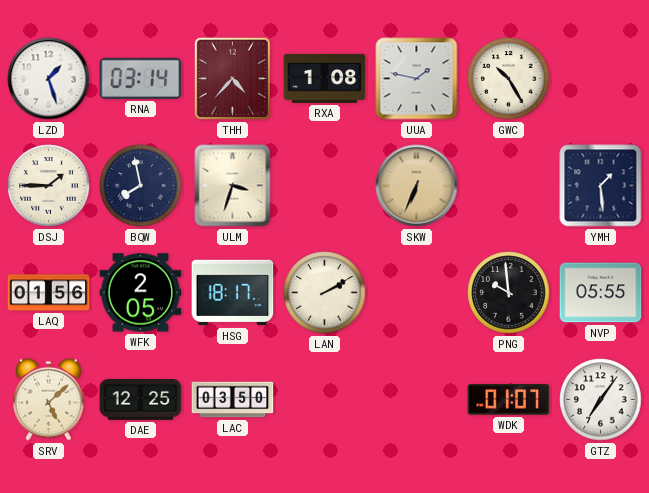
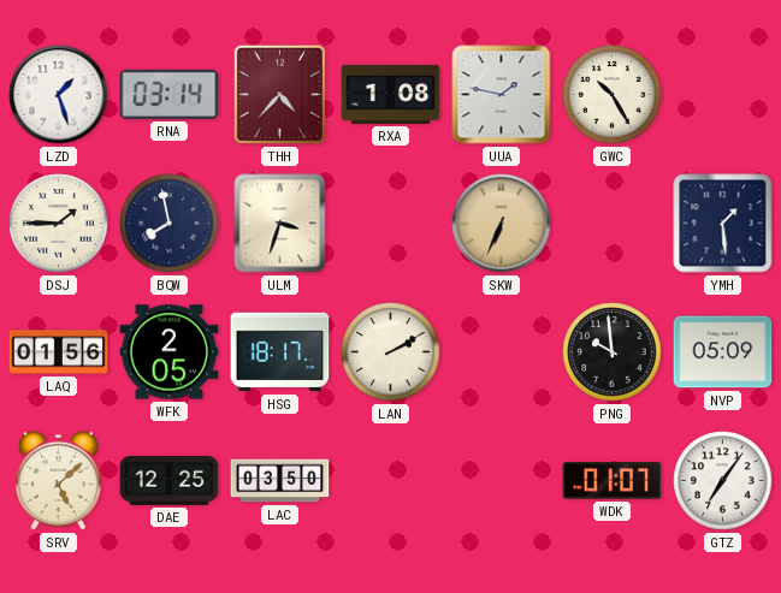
NVP: 05:55 -> 05:09 (723, 352)
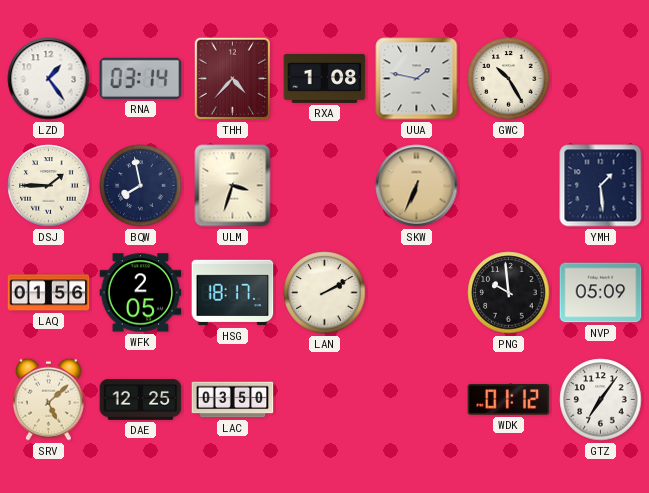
LZD: 1:27 -> 1:24 (49, 79)
WDK: 01:07 -> 01:12 (509, 400)
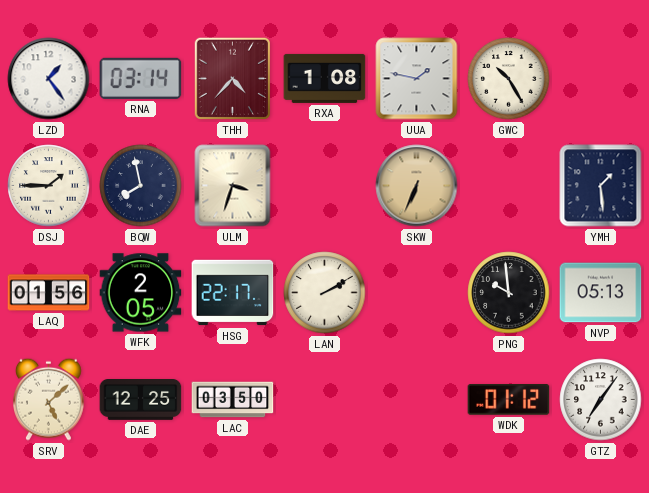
HSG: 18:17 -> 22:17 (233, 293)
NVP: 05:09 -> 05:13 (601, 293)
